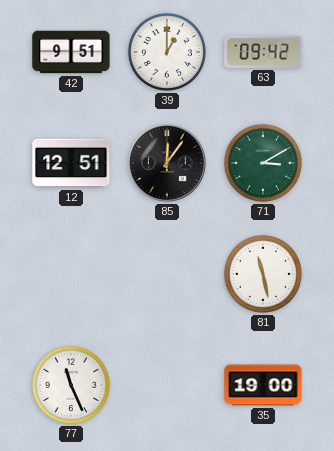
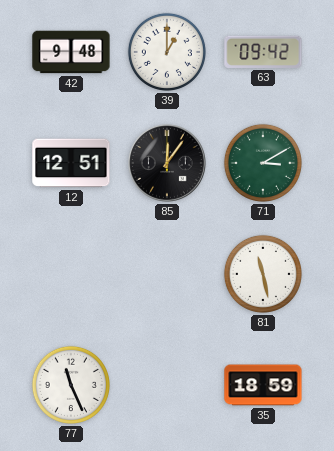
42: 9:51 -> 9:48 (71, 52)
35: 19:00 -> 18:59 (263, 385)
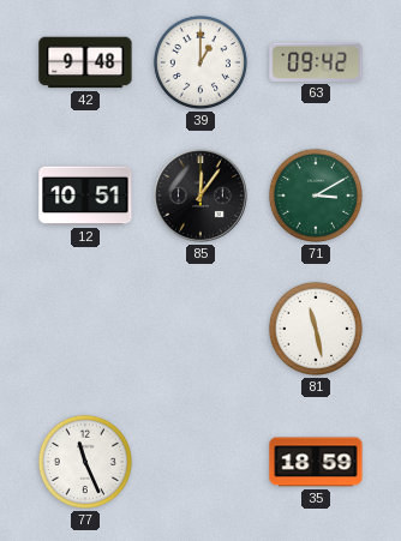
12: 12:51 -> 10:51 (85, 196)
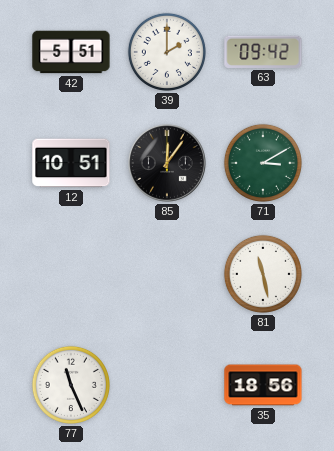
42: 9:48 -> 5:51 (71, 52)
39: 1:00 -> 2:00 (167, 52)
35: 18:59 -> 18:56 (263, 385)
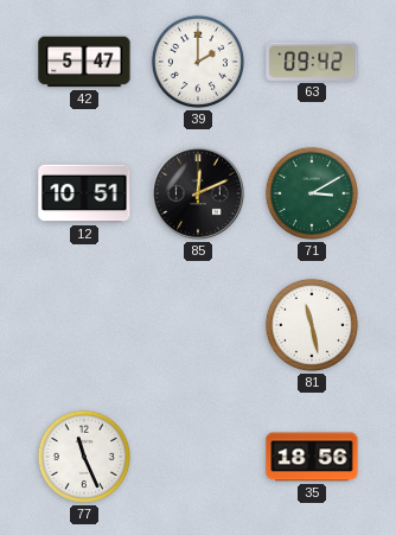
42: 5:51 -> 5:47 (84, 62)
85: 12:06 -> 12:11 (199, 195)
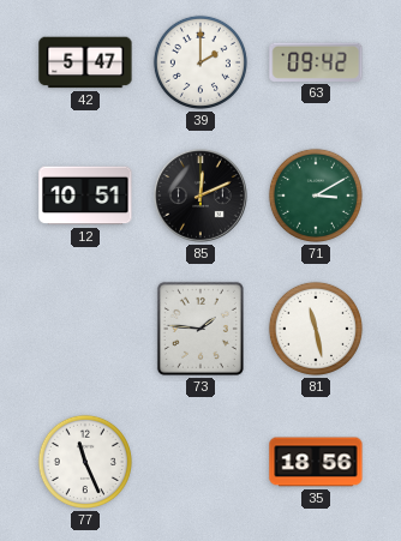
73: none -> 1:46 (200, 329)
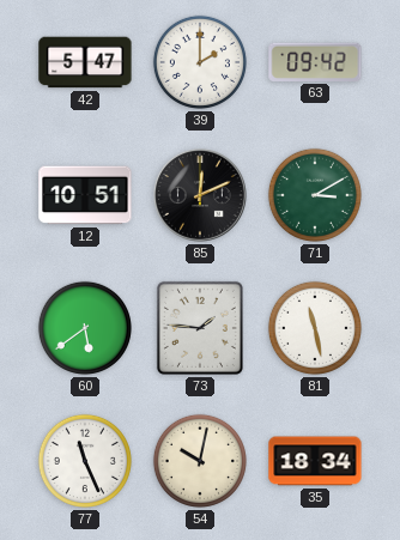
60: none -> 5:39 (85, 328)
54: none -> 10:02 (200, 461)
35: 18:56 -> 18:34 (315, 461)
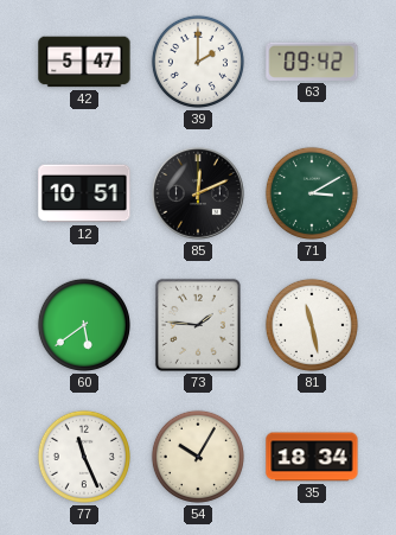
54: 10:02 -> 10:05 (198, 457)
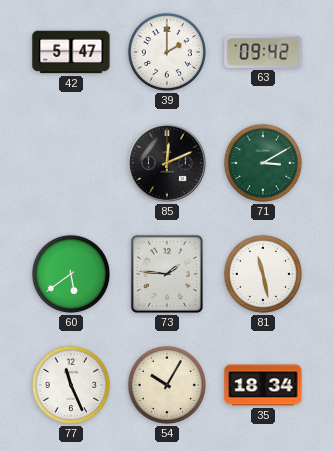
12: 10:51 -> none (84, 193)
